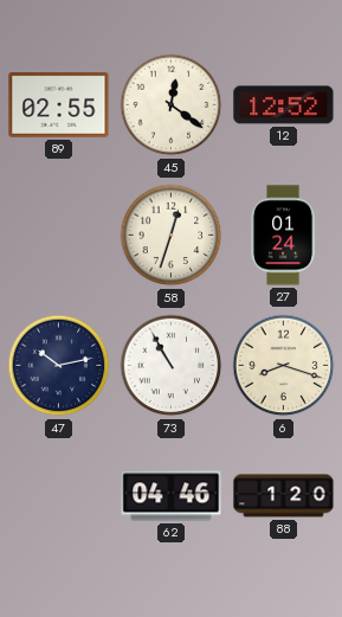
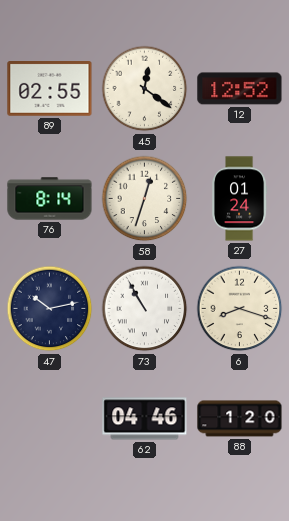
76: none -> 8:14 (50, 199)
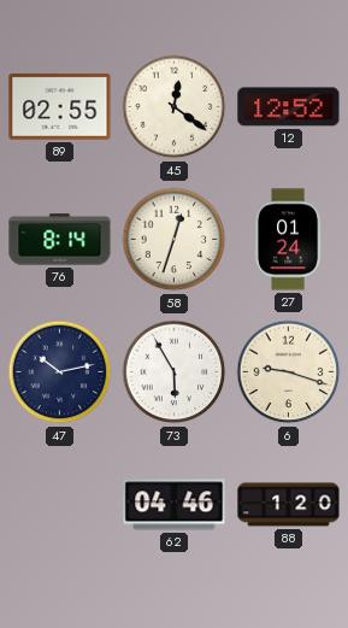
73: 10:55 -> 5:55 (175, 372)
6: 8:18 -> 9:18 (289, 372)
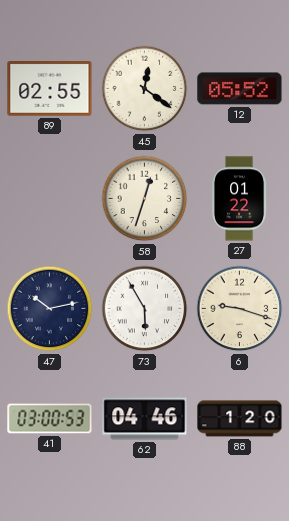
12: 12:52 -> 05:52 (240, 89)
76: 8:14 -> none (60, 240)
27: 01:24 -> 01:22 (239, 199)
41: none -> 03:00 (50, 419)
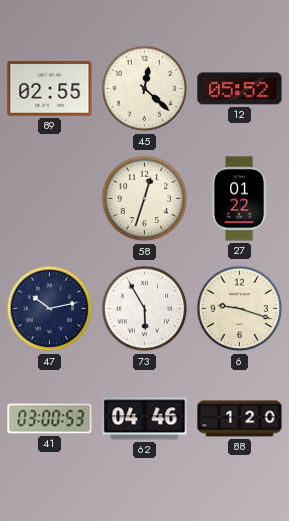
45: 12:21 -> 12:22 (145, 89)
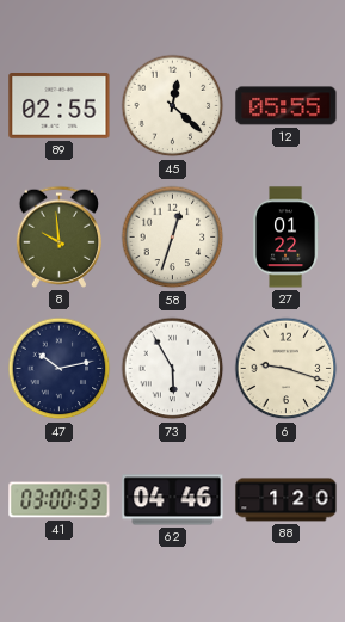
12: 05:52 -> 05:55 (287, 106)
8: none -> 9:59 (58, 236)
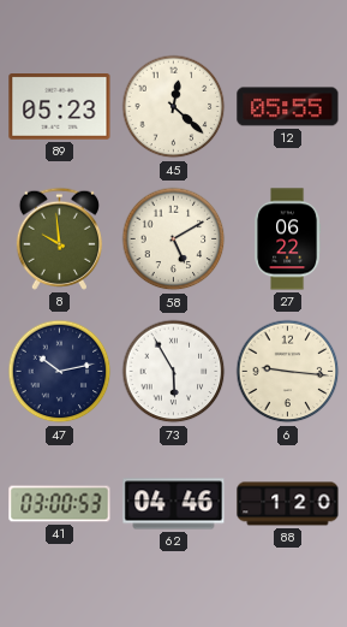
89: 02:55 -> 05:23 (60, 107)
58: 12:33 -> 5:10 (174, 239)
27: 01:22 -> 06:22 (287, 239)
6: 9:18 -> 9:16 (288, 372)
